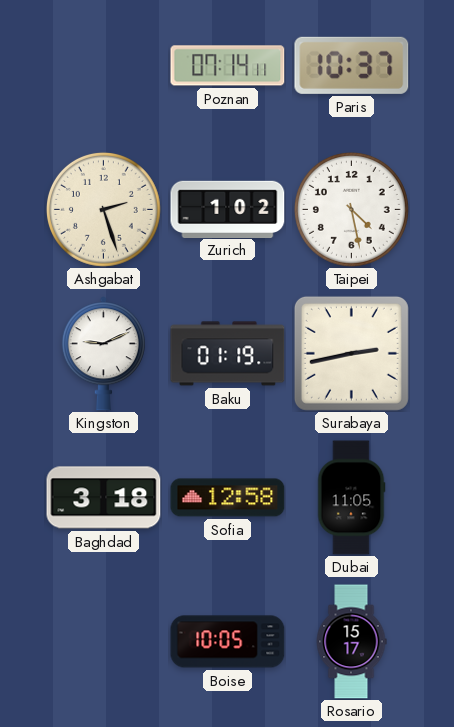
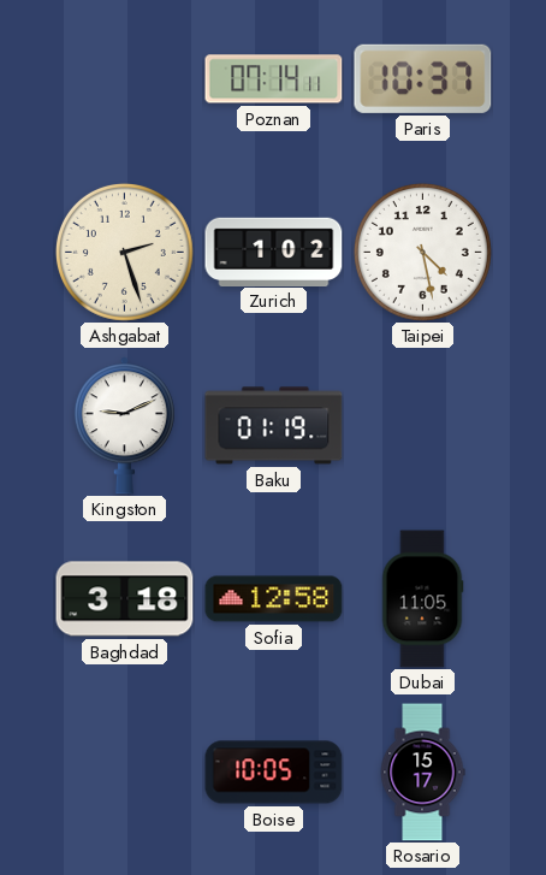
Surabaya: 2:43 -> none (351, 353)
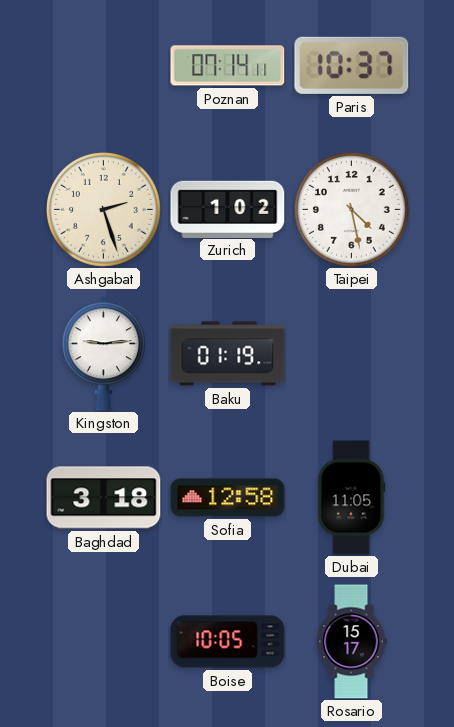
Kingston: 9:11 -> 9:14 (103, 354)
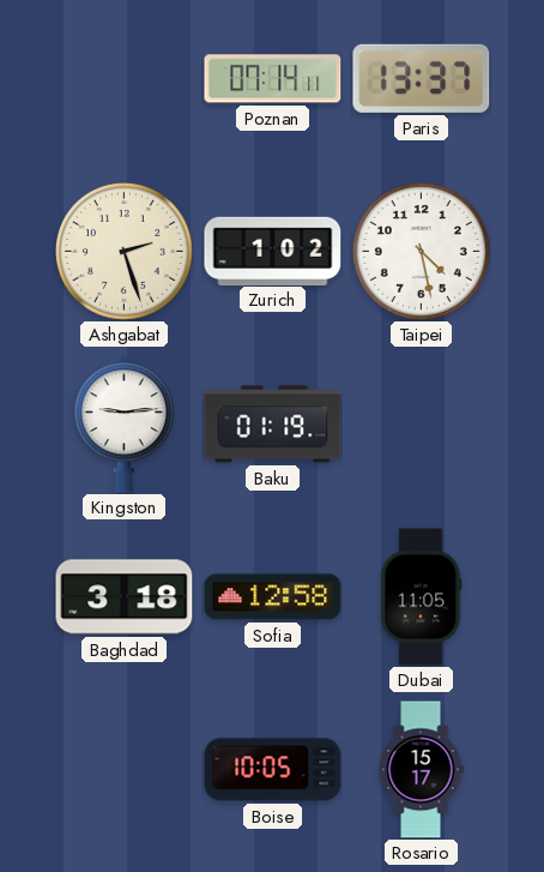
Paris: 10:37 -> 13:37 (422, 78)
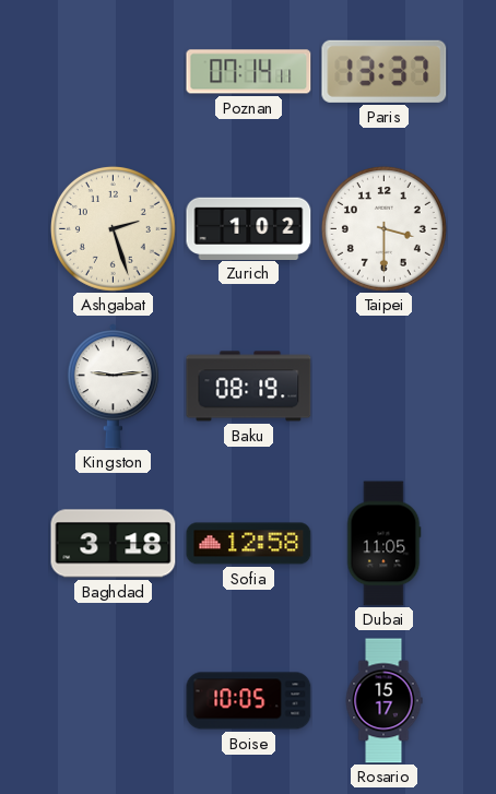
Taipei: 4:28 -> 3:30 (383, 228)
Baku: 01:19 -> 08:19 (249, 387)
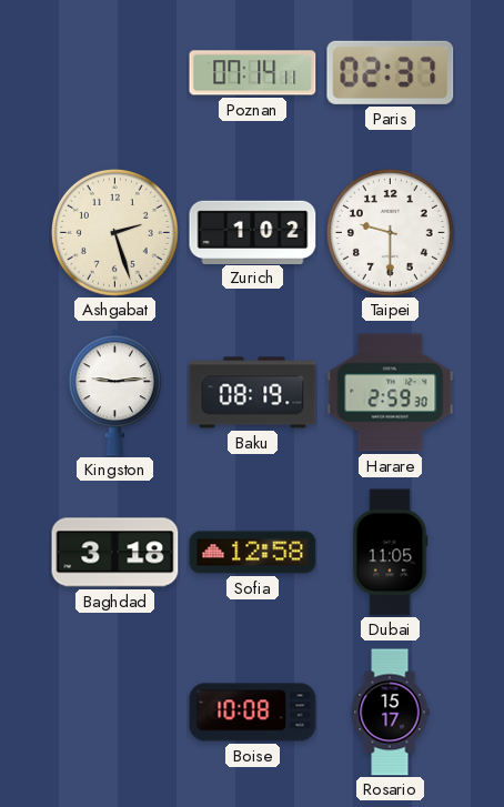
Paris: 13:37 -> 02:37 (391, 72)
Taipei: 3:30 -> 9:30 (390, 232)
Harare: none -> 2:59 (391, 393)
Boise: 10:05 -> 10:08 (253, 713)
